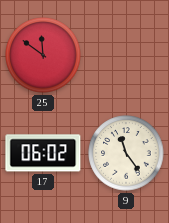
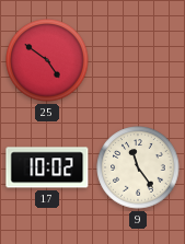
25: 11:51 -> 4:51 (47, 60)
17: 06:02 -> 10:02 (47, 167)
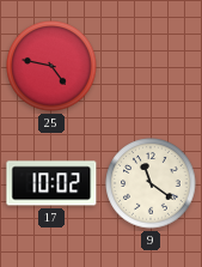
25: 4:51 -> 4:47 (51, 66)
9: 11:24 -> 11:21 (151, 183)
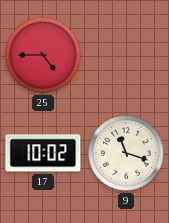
25: 4:47 -> 4:45 (43, 55)
9: 11:21 -> 11:18 (126, 153)
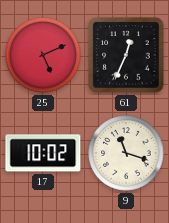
25: 4:45 -> 5:11 (43, 55)
61: none -> 12:34 (126, 55)
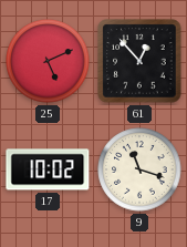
61: 12:34 -> 12:53 (139, 61)
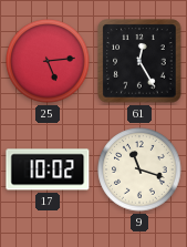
25: 5:11 -> 5:14 (48, 61)
61: 12:53 -> 12:25 (139, 61)
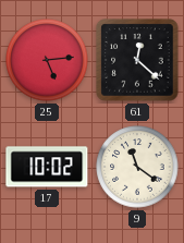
61: 12:25 -> 12:22 (137, 60)
9: 11:18 -> 11:21 (137, 167)
